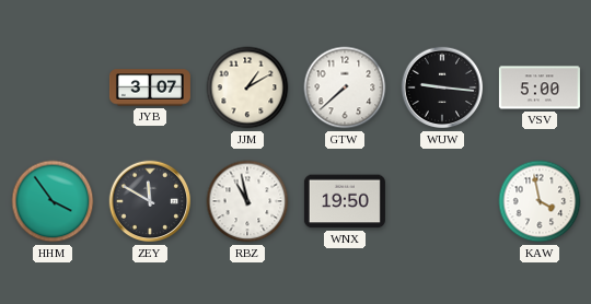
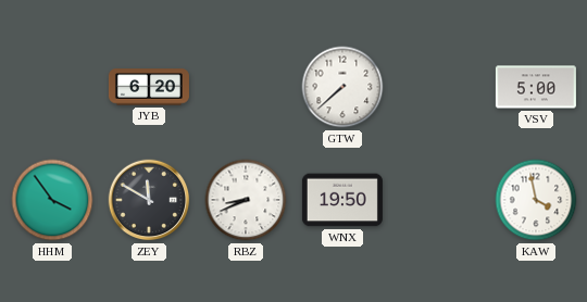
JYB: 3:07 -> 6:20 (149, 87)
JJM: 1:10 -> none (247, 87)
WUW: 9:16 -> none (442, 87)
RBZ: 10:58 -> 8:41 (246, 200)
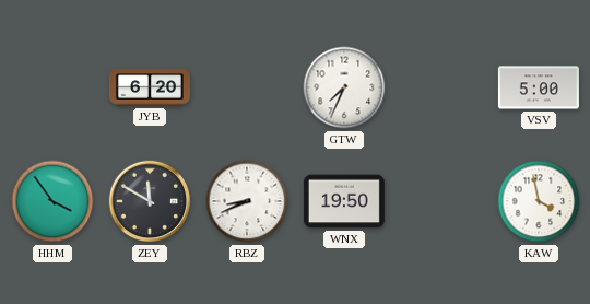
GTW: 7:38 -> 7:34 (344, 87)
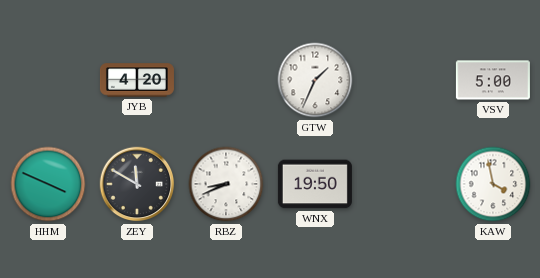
JYB: 6:20 -> 4:20 (137, 80)
GTW: 7:34 -> 1:34 (315, 80)
HHM: 3:54 -> 3:49 (48, 184)
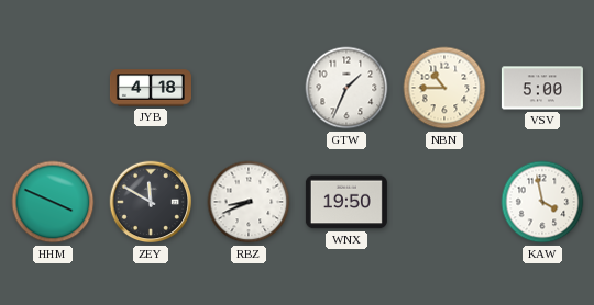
JYB: 4:20 -> 4:18 (151, 88)
NBN: none -> 10:45 (444, 88)
